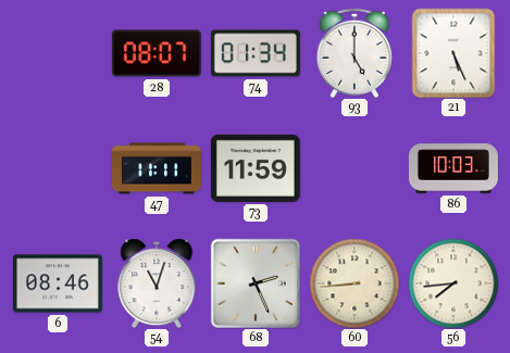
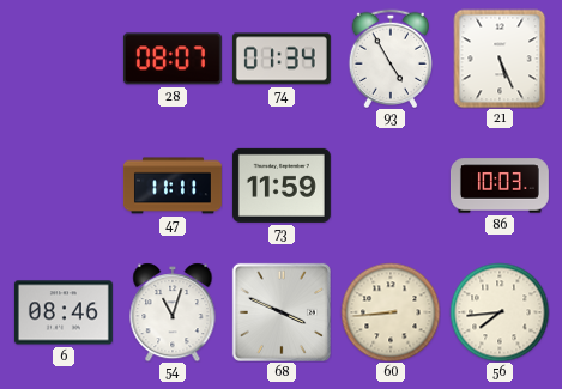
93: 5:00 -> 4:55 (391, 57)
68: 2:26 -> 3:49 (282, 312)
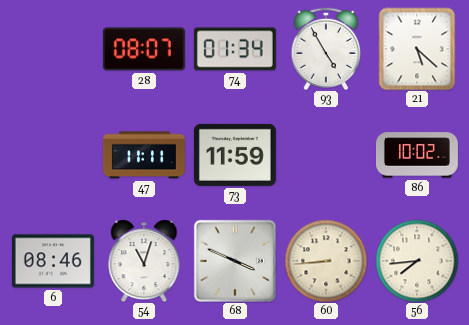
21: 5:26 -> 5:22 (417, 49)
86: 10:03 -> 10:02 (417, 155)
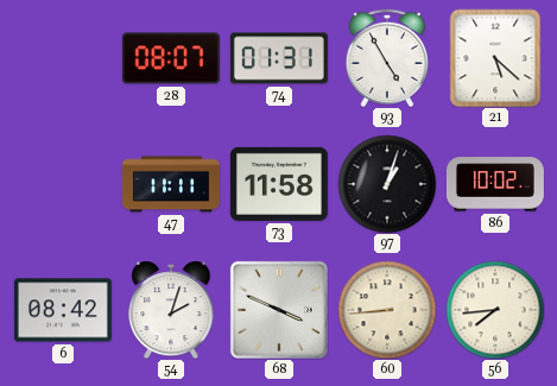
74: 01:34 -> 01:31 (279, 58)
73: 11:59 -> 11:58 (279, 184)
97: none -> 1:03 (387, 184)
6: 08:46 -> 08:42 (63, 310)
54: 11:03 -> 2:03 (171, 310)
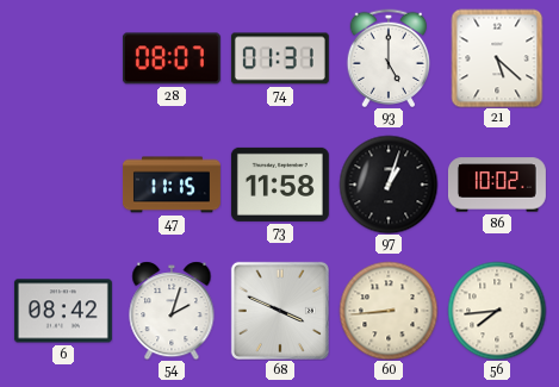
93: 4:55 -> 5:00 (389, 57)
47: 11:11 -> 11:15 (172, 185)
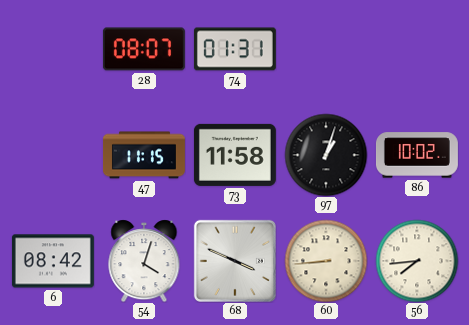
93: 5:00 -> none (389, 57)
21: 5:22 -> none (497, 58)
54: 2:03 -> 4:03 (144, 261)
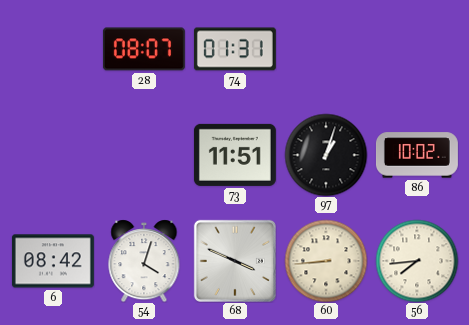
47: 11:15 -> none (144, 155)
73: 11:58 -> 11:51 (235, 155)
